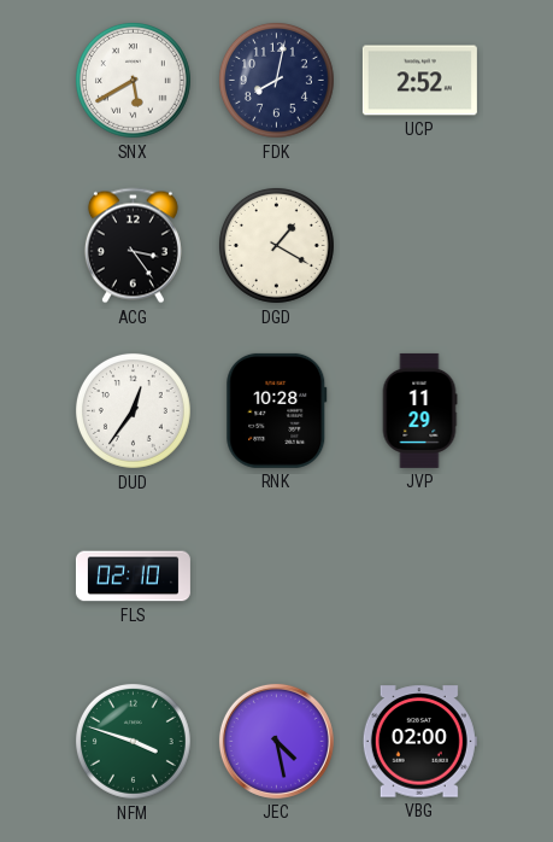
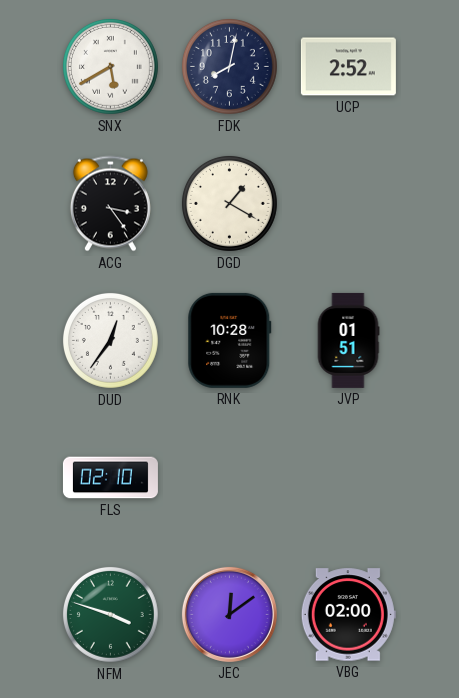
JVP: 11:29 -> 01:51 (348, 340)
JEC: 4:28 -> 12:09 (229, 614)
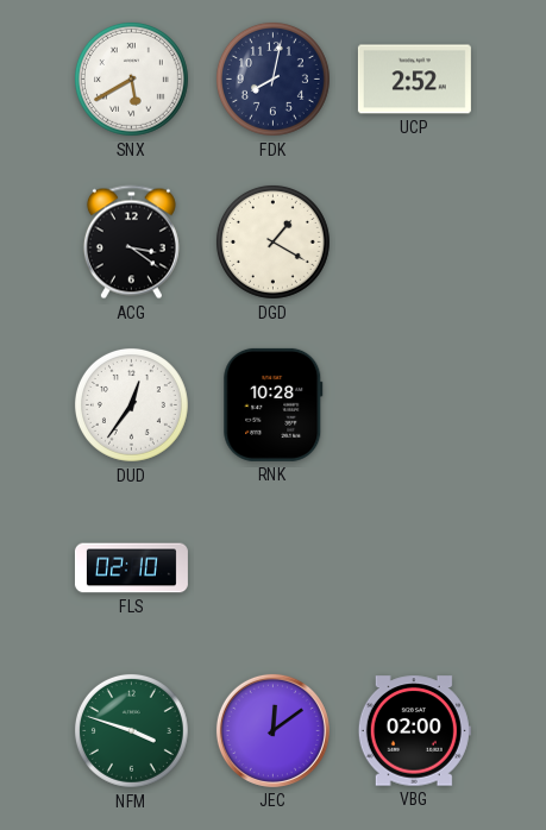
ACG: 3:24 -> 3:21 (131, 243)
JVP: 01:51 -> none (348, 340)
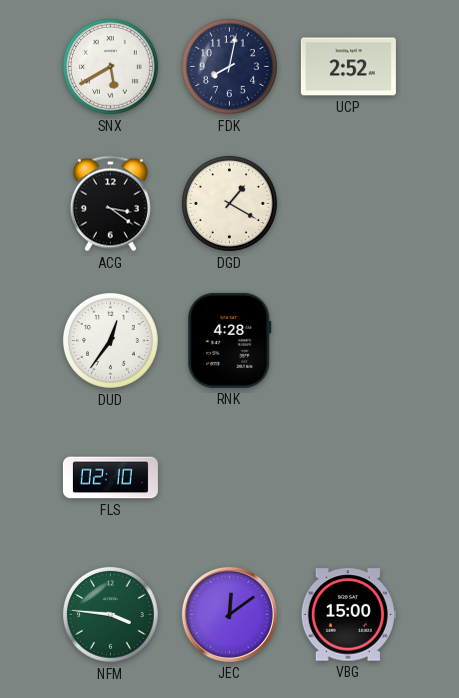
RNK: 10:28 -> 4:28 (230, 340)
NFM: 3:48 -> 3:46 (110, 614)
VBG: 02:00 -> 15:00 (348, 615)
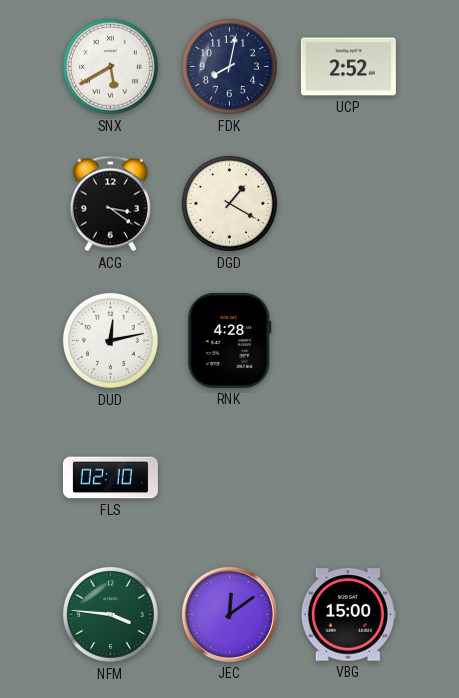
DUD: 12:36 -> 12:13 (110, 340)
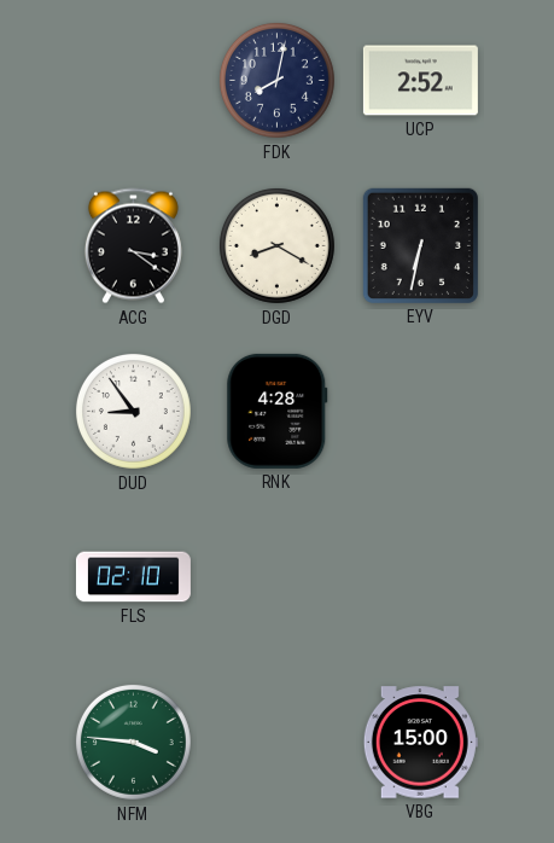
SNX: 5:40 -> none (110, 66)
DGD: 1:20 -> 8:20 (276, 245)
EYV: none -> 6:32 (420, 245)
DUD: 12:13 -> 8:54 (133, 411)
JEC: 12:09 -> none (229, 614)
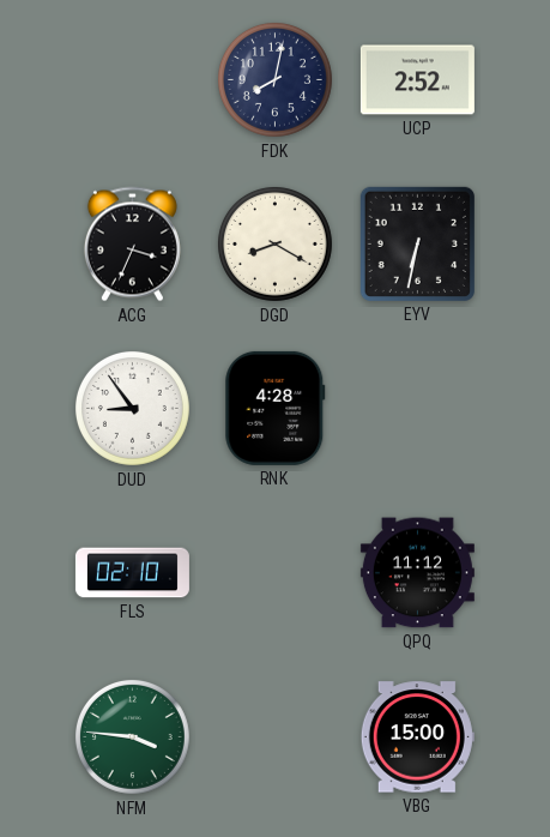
ACG: 3:21 -> 3:34 (132, 245)
QPQ: none -> 11:12 (417, 573)
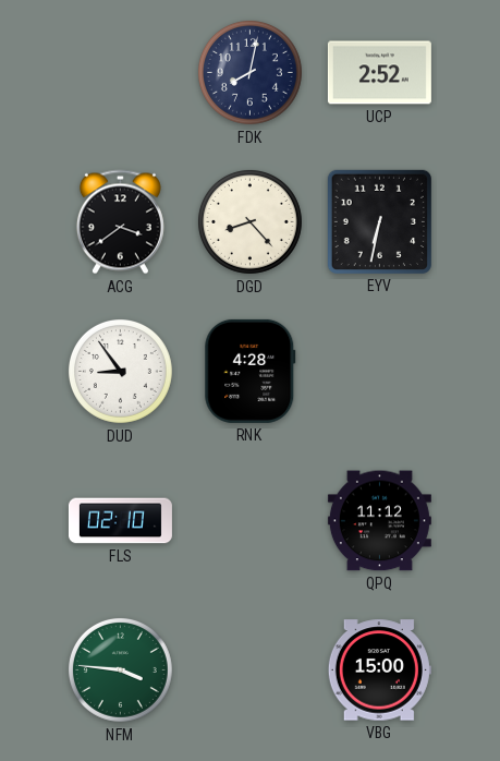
ACG: 3:34 -> 3:39 (120, 222)
DGD: 8:20 -> 8:23 (249, 221)
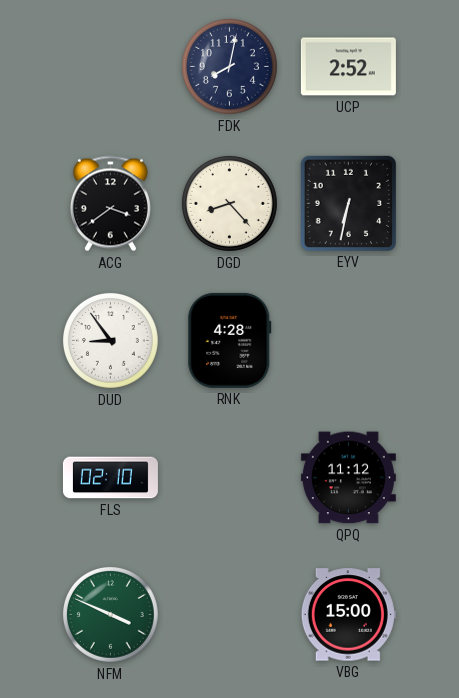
NFM: 3:46 -> 3:49 (110, 614)
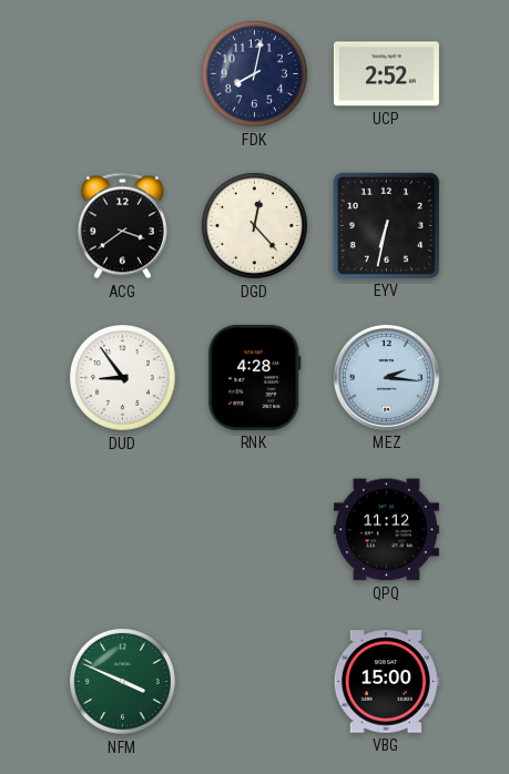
DGD: 8:23 -> 12:23 (254, 225)
MEZ: none -> 2:16 (386, 377)
FLS: 02:10 -> none (110, 478)
